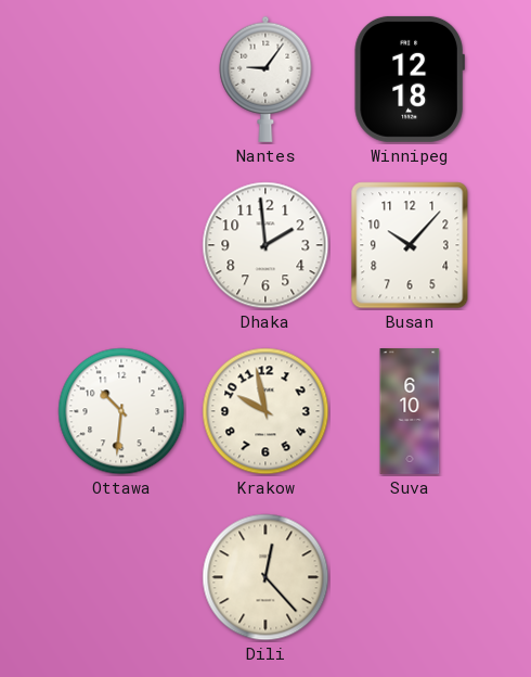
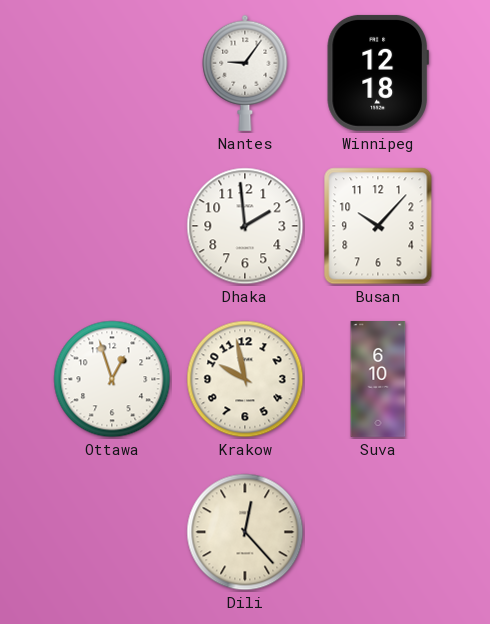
Ottawa: 10:31 -> 12:57 (112, 379)
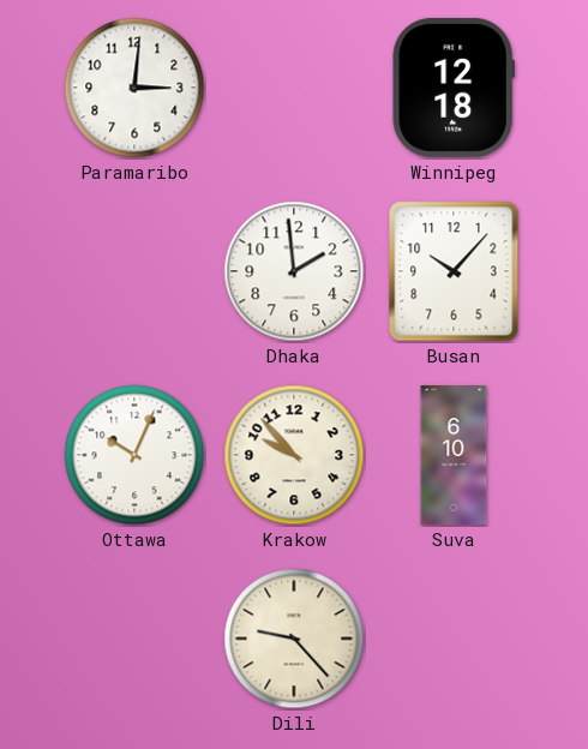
Paramaribo: none -> 3:01 (134, 88)
Nantes: 9:06 -> none (245, 73)
Ottawa: 12:57 -> 10:04 (134, 455)
Krakow: 9:58 -> 9:53 (294, 455)
Dili: 12:23 -> 9:23 (294, 639)
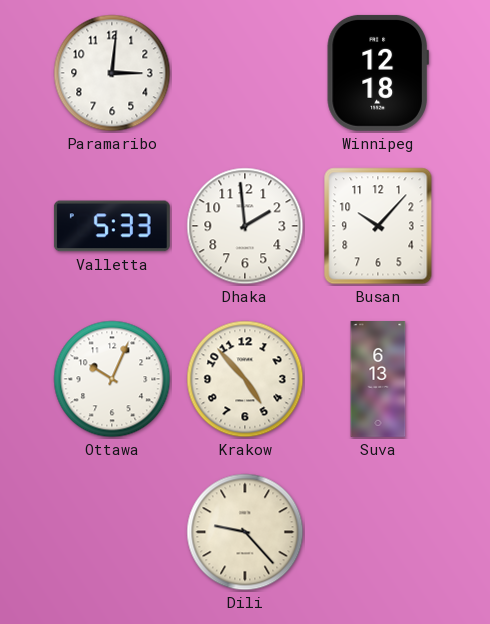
Valletta: none -> 5:33 (112, 226)
Krakow: 9:53 -> 4:53 (245, 379)
Suva: 6:10 -> 6:13 (378, 380)
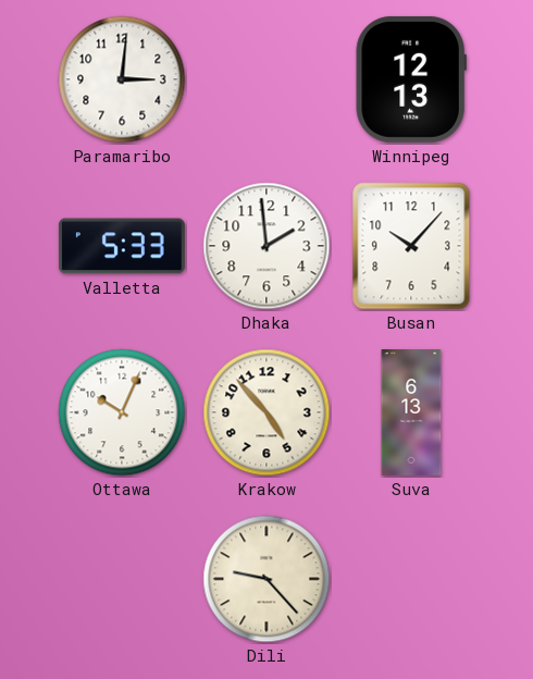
Winnipeg: 12:18 -> 12:13 (411, 79)
